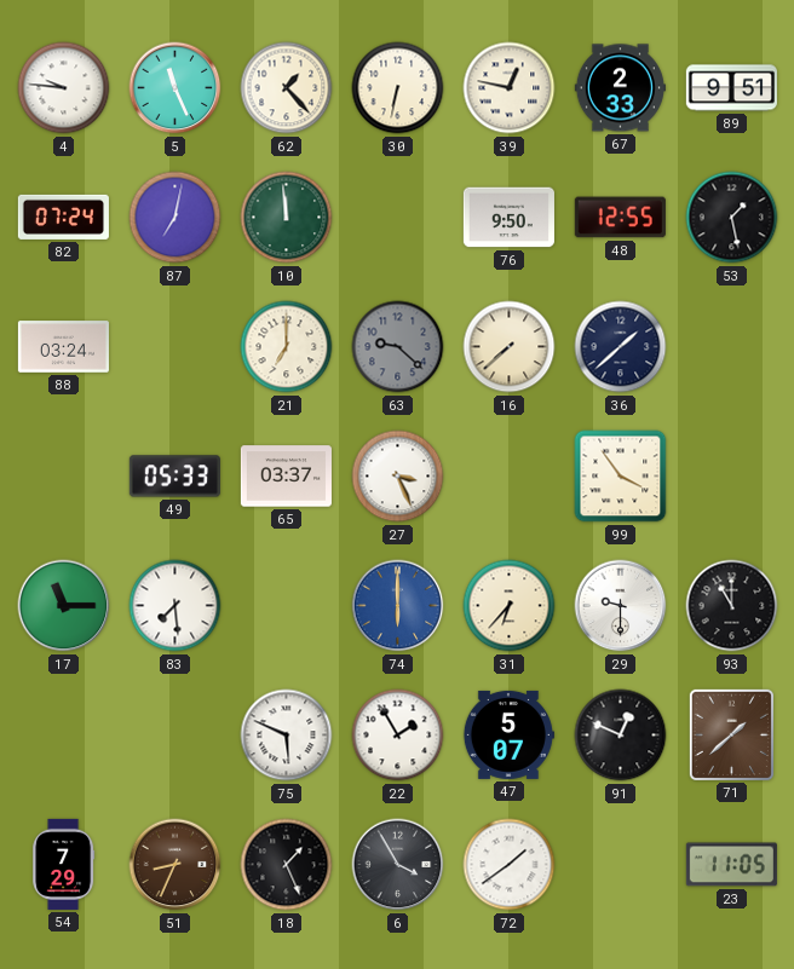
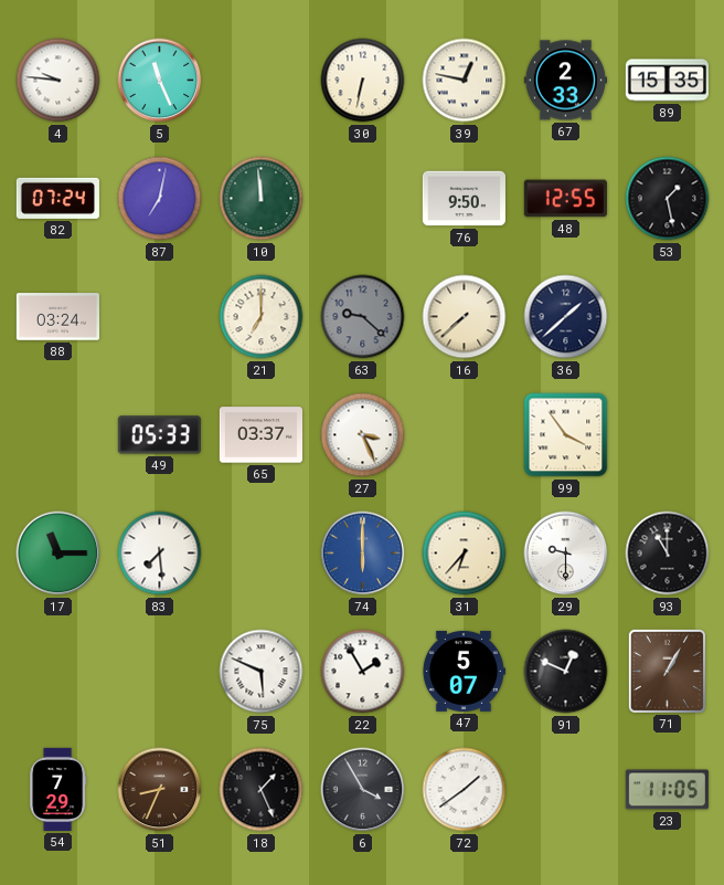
62: 1:23 -> none (287, 88)
89: 9:51 -> 15:35 (667, 81)
71: 1:38 -> 1:05 (667, 671)
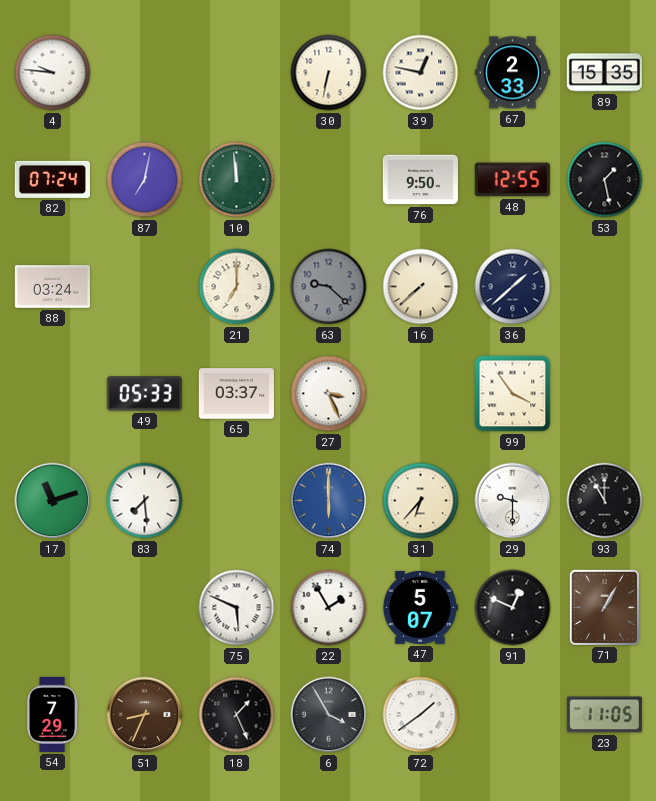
5: 11:26 -> none (160, 81)
17: 11:15 -> 11:12 (53, 501)
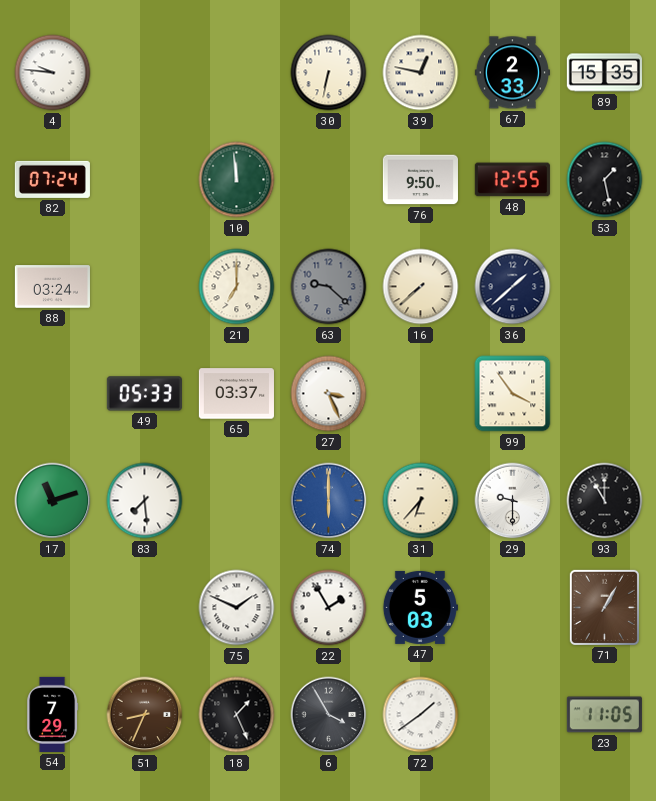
87: 7:02 -> none (145, 180)
75: 5:49 -> 1:49 (237, 608)
47: 5:07 -> 5:03 (420, 607)
91: 12:49 -> none (513, 608)
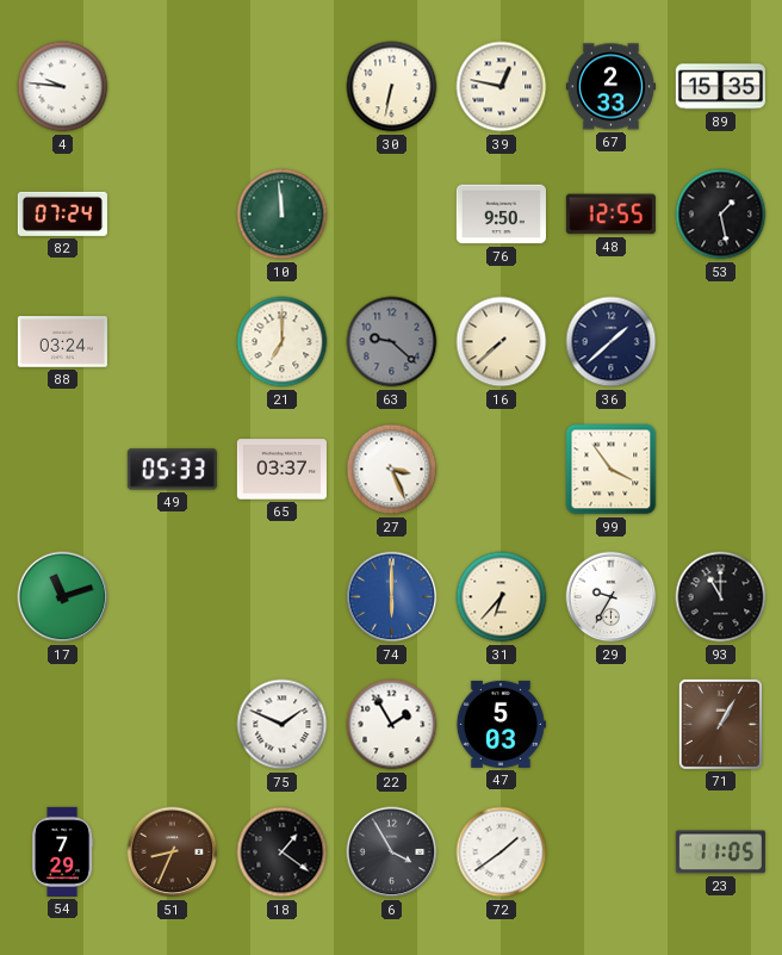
83: 7:29 -> none (145, 501)
29: 9:30 -> 9:35 (612, 597)
18: 1:26 -> 1:21 (283, 852)
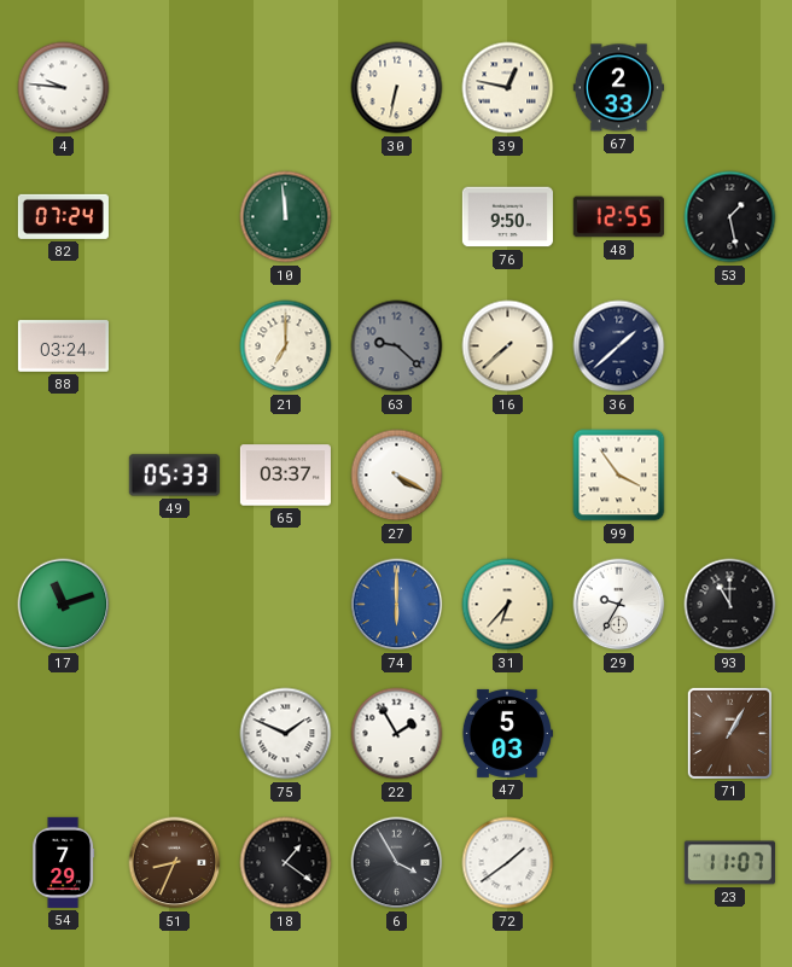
89: 15:35 -> none (720, 87)
27: 3:26 -> 4:20 (397, 476)
23: 11:05 -> 11:07 (729, 863)
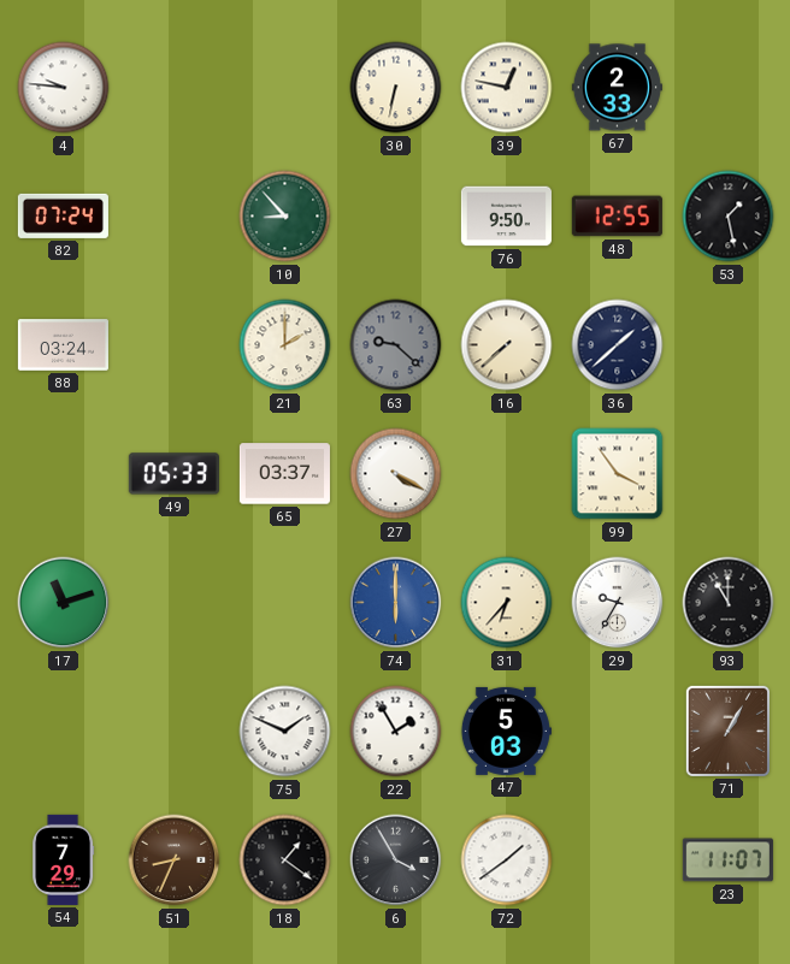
10: 11:59 -> 8:53 (285, 217)
21: 7:00 -> 2:00 (285, 345)
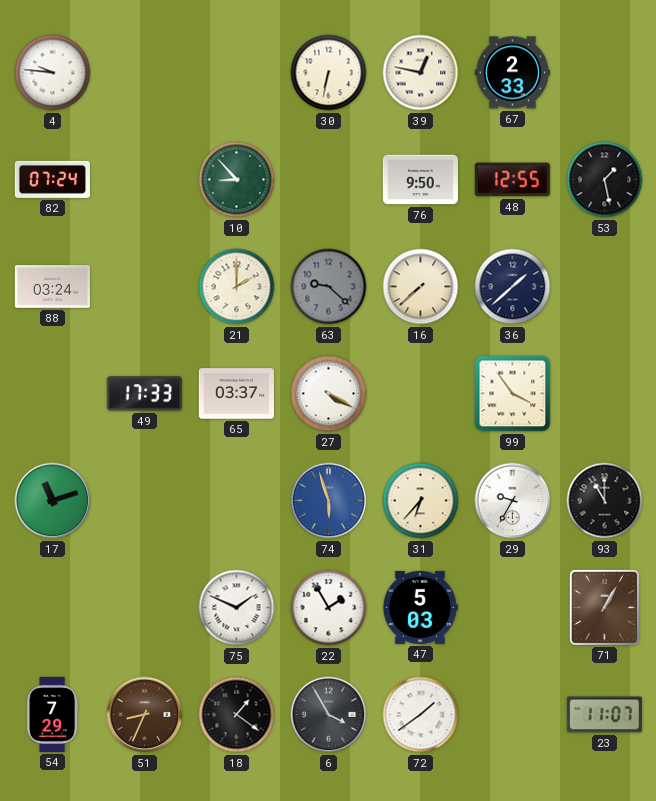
49: 05:33 -> 17:33 (144, 394)
74: 6:00 -> 5:57 (329, 501)
